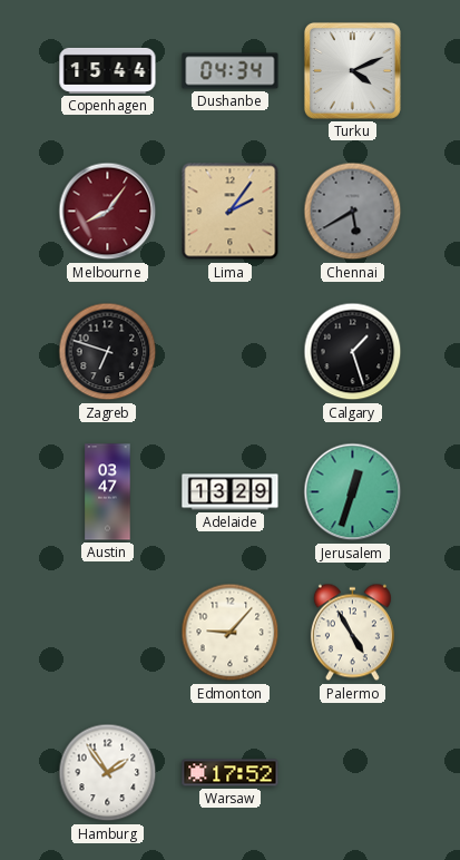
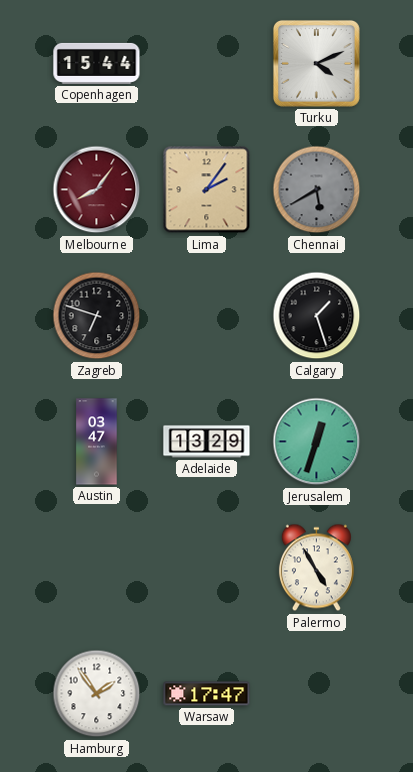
Dushanbe: 04:34 -> none (231, 71)
Edmonton: 9:07 -> none (231, 633)
Warsaw: 17:52 -> 17:47 (207, 694)
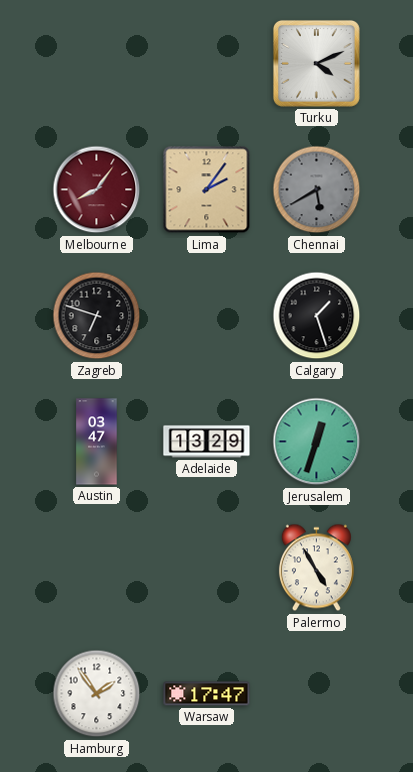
Copenhagen: 15:44 -> none (97, 63)
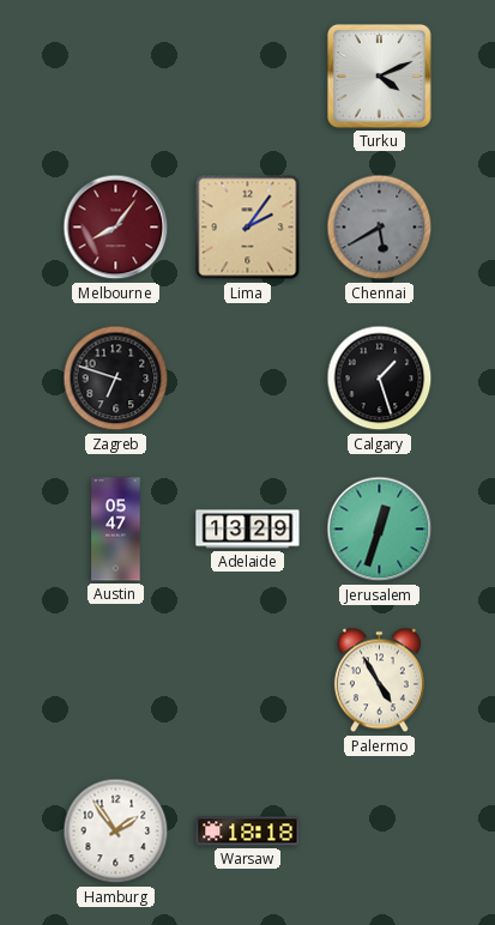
Austin: 03:47 -> 05:47 (116, 530)
Warsaw: 17:47 -> 18:18 (248, 832)
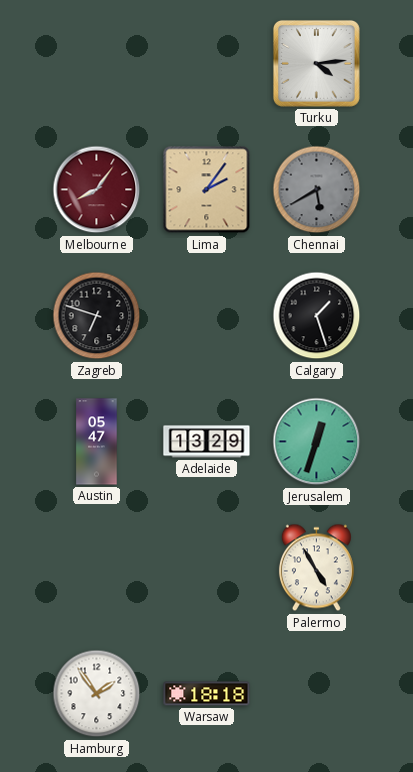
Turku: 4:11 -> 4:14 (316, 63)
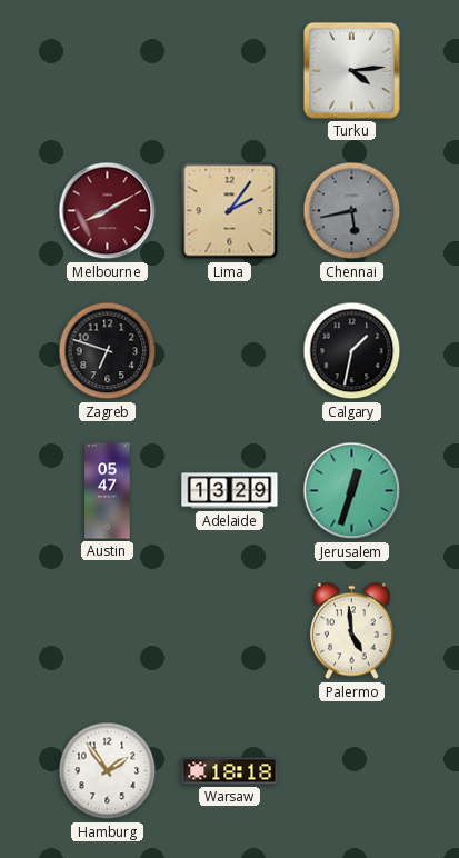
Melbourne: 8:06 -> 8:10 (108, 211)
Chennai: 5:40 -> 5:43 (352, 211)
Calgary: 1:27 -> 1:32 (352, 351)
Palermo: 4:55 -> 4:59 (351, 631)
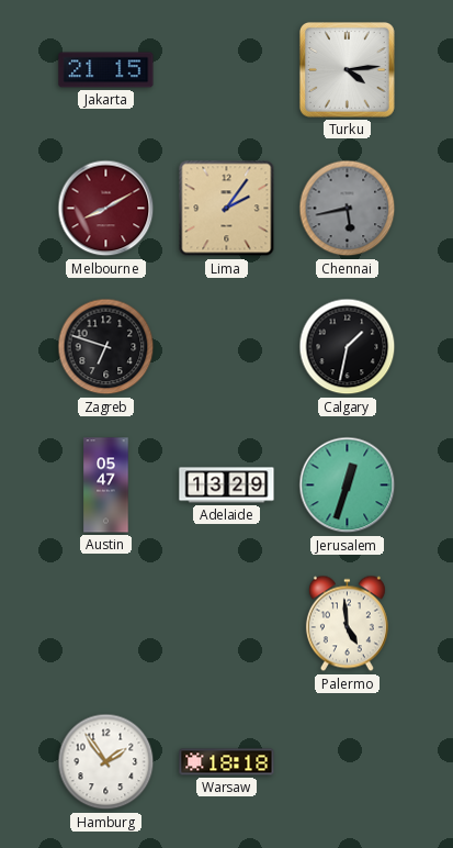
Jakarta: none -> 21:15 (106, 70)
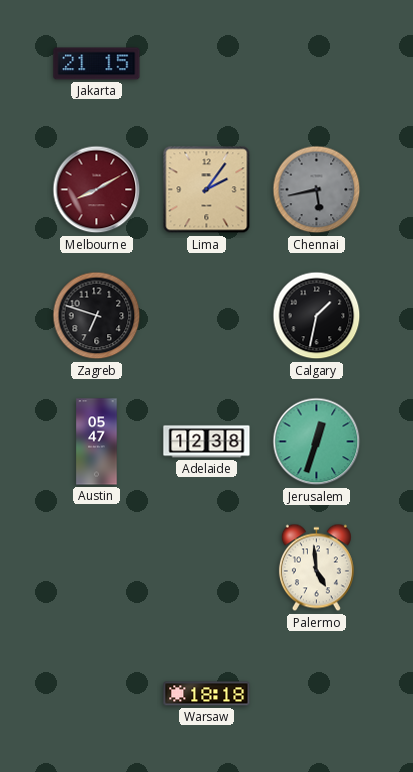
Turku: 4:14 -> none (347, 69)
Adelaide: 13:29 -> 12:38 (207, 442)
Hamburg: 1:54 -> none (106, 762)
